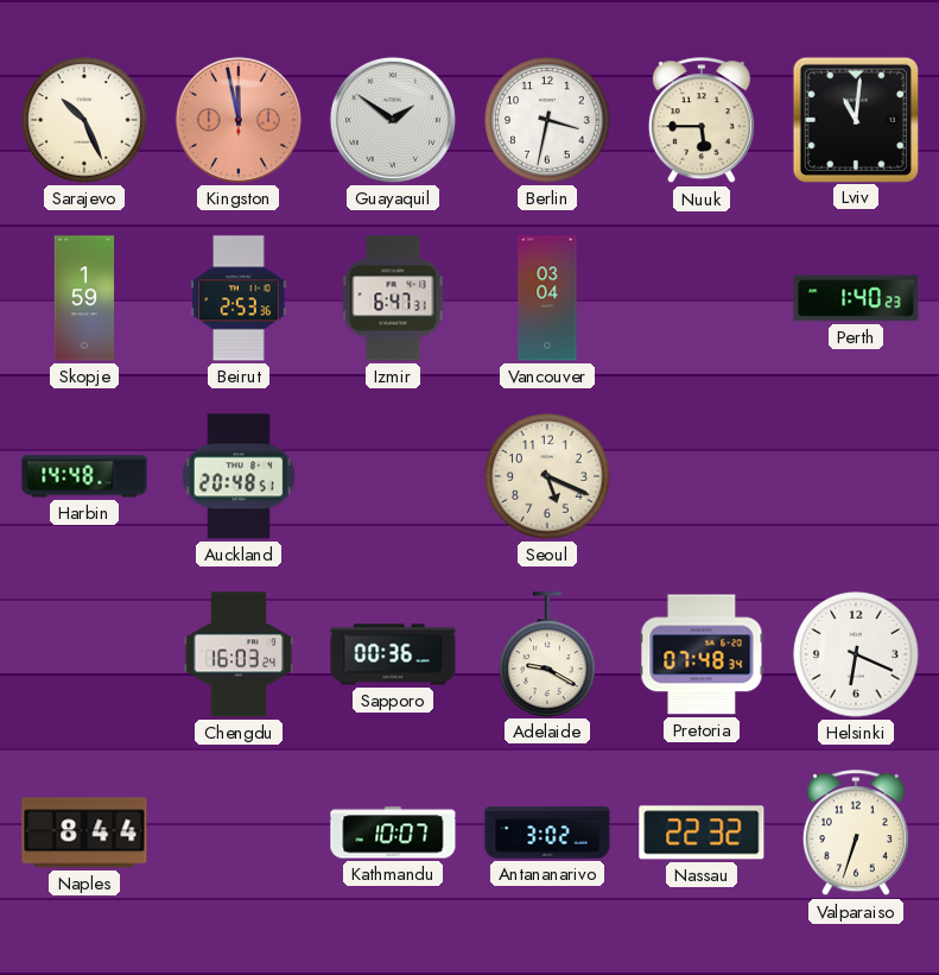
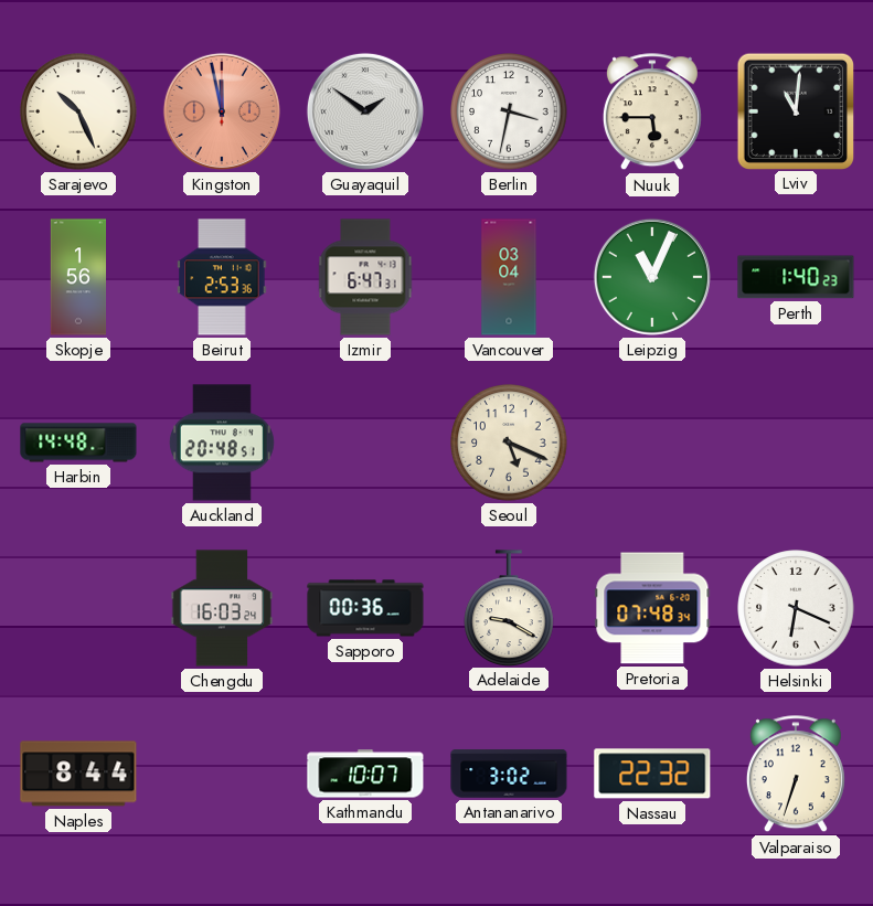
Skopje: 1:59 -> 1:56 (78, 277)
Leipzig: none -> 11:04 (652, 277)
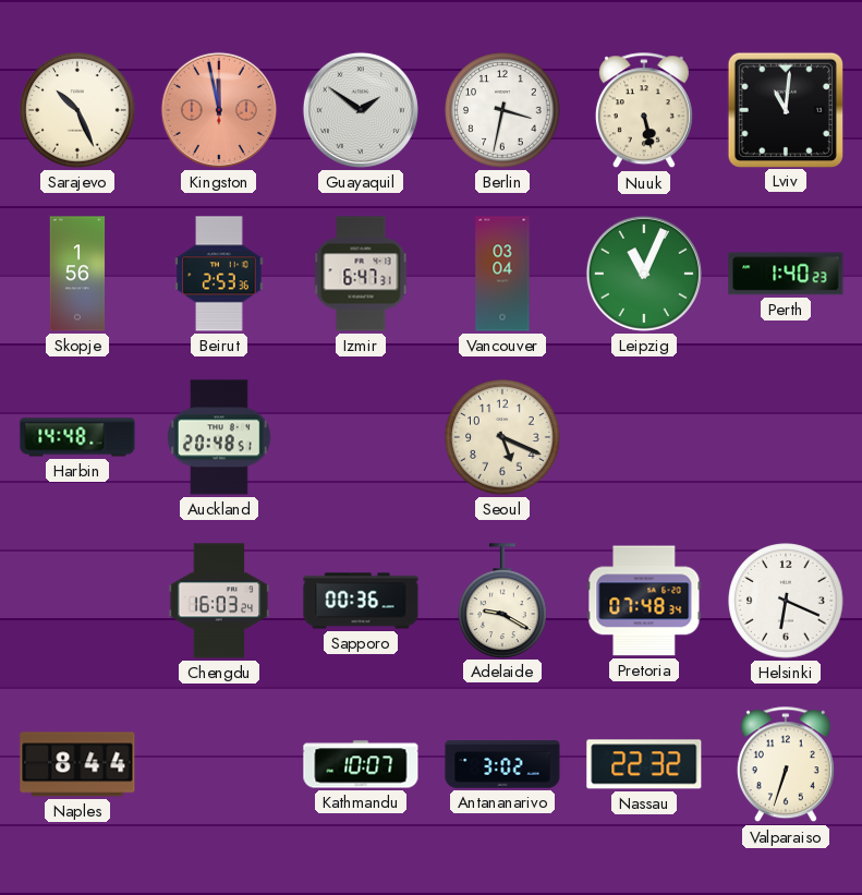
Nuuk: 5:45 -> 5:28 (644, 111)
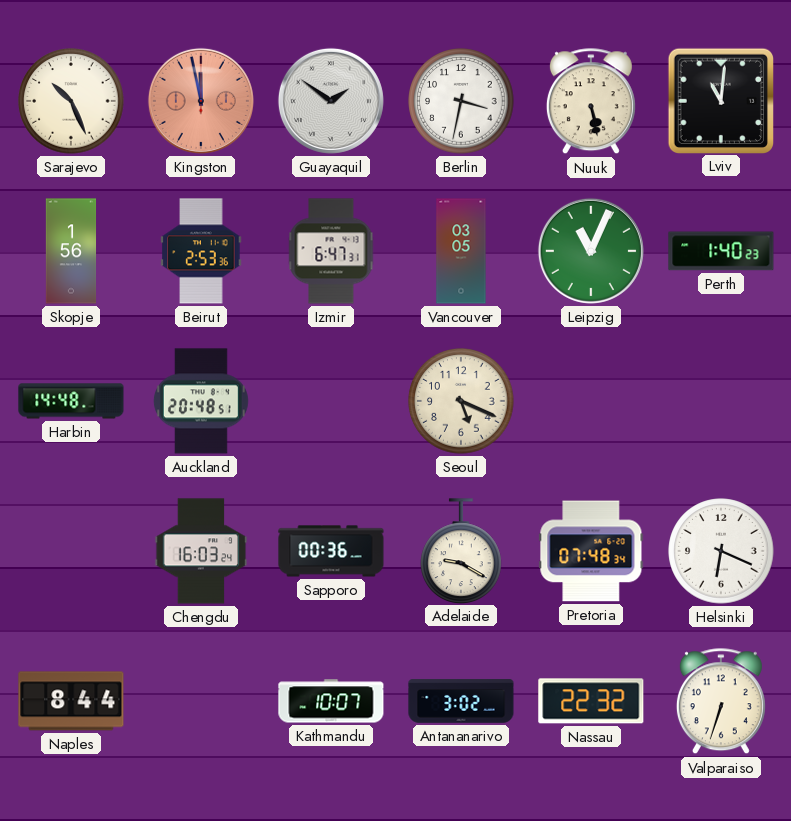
Vancouver: 03:04 -> 03:05 (461, 251)
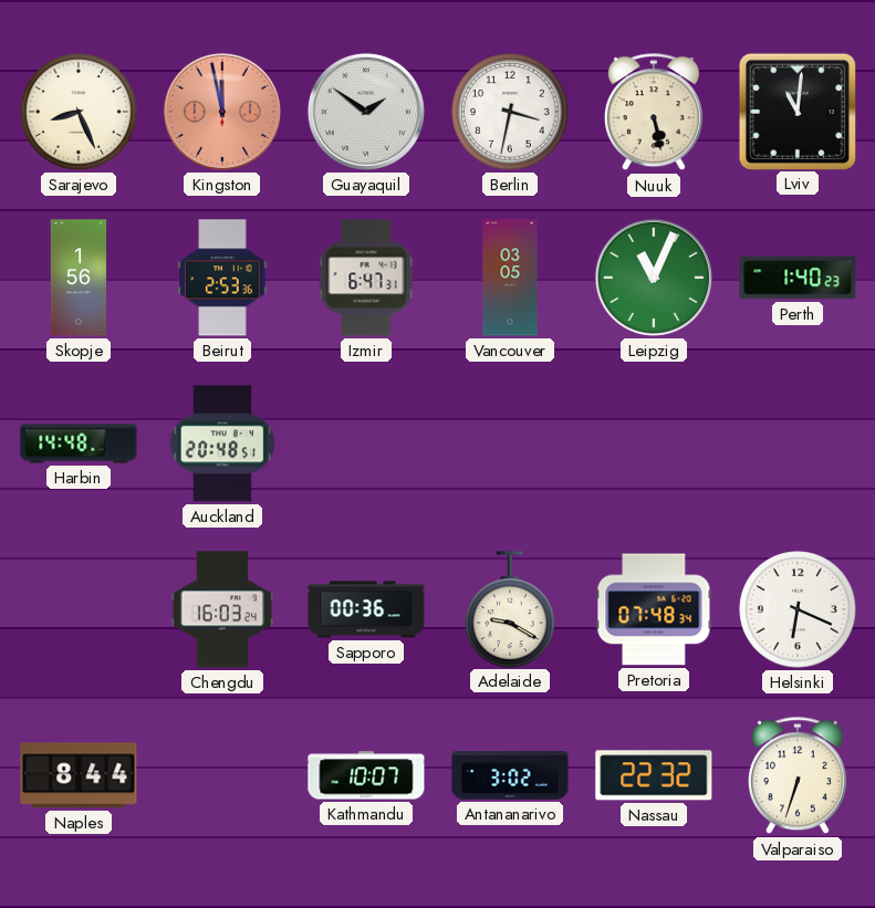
Sarajevo: 10:26 -> 8:26 (79, 112)
Seoul: 5:19 -> none (461, 401)
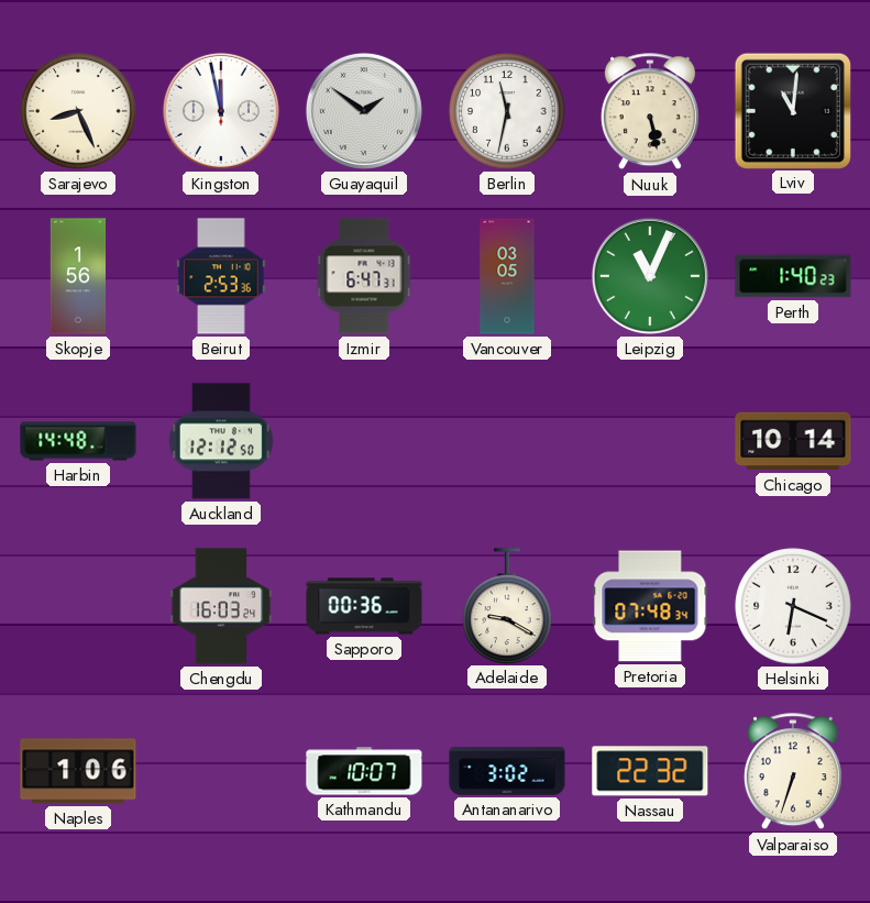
Kingston dial: salmon -> white (221, 111)
Berlin: 3:32 -> 11:32 (507, 111)
Auckland: 20:48 -> 12:12 (221, 441)
Chicago: none -> 10:14 (793, 441)
Naples: 8:44 -> 1:06 (78, 771)
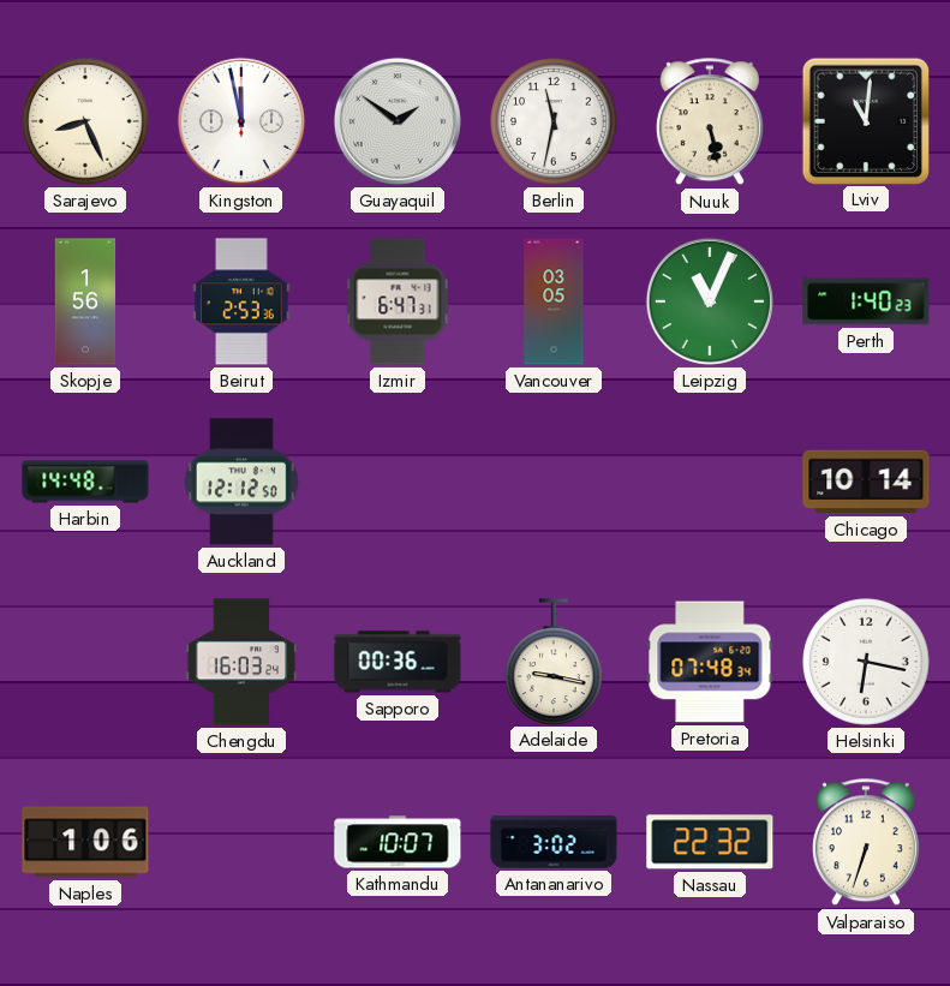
Adelaide: 9:20 -> 9:17 (554, 662)
Helsinki: 6:19 -> 6:17 (866, 662)
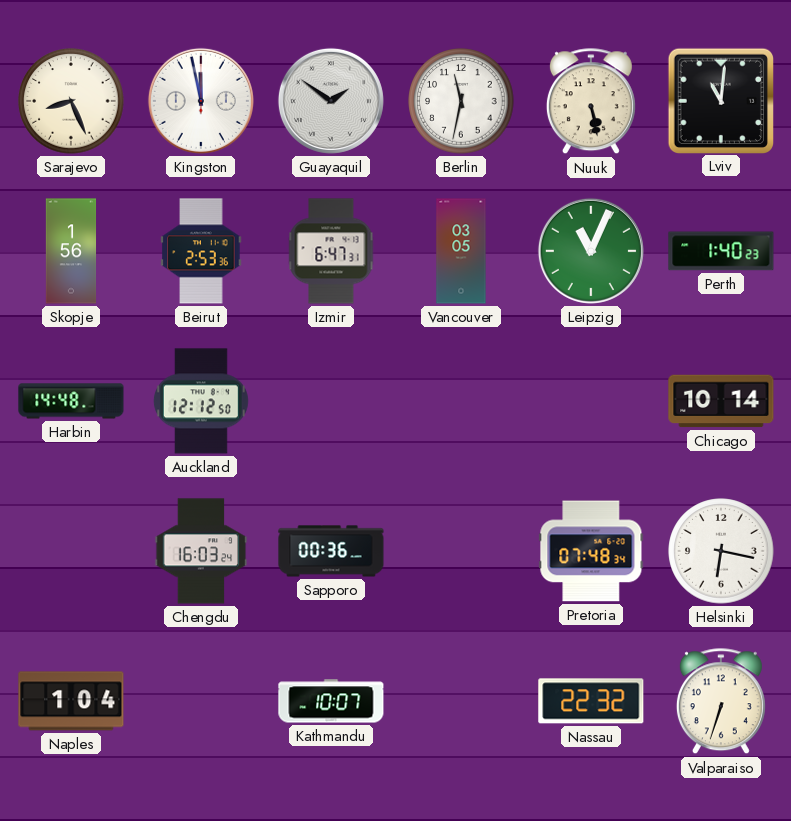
Adelaide: 9:17 -> none (554, 662)
Naples: 1:06 -> 1:04 (71, 701)
Antananarivo: 3:02 -> none (554, 842)
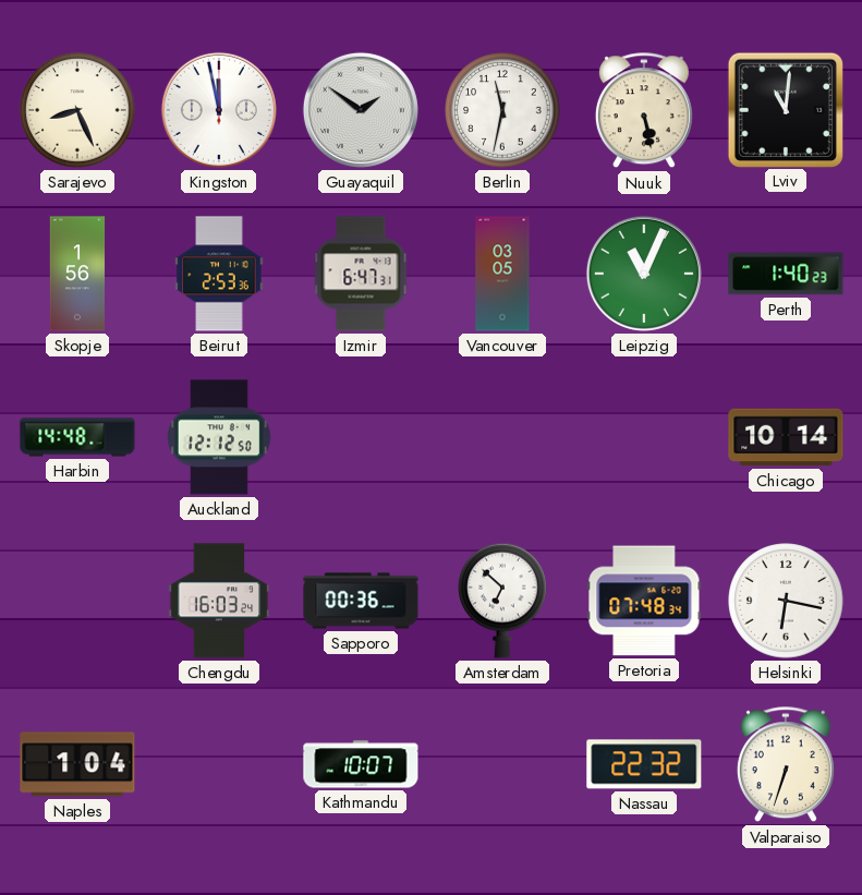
Amsterdam: none -> 6:52 (502, 601)
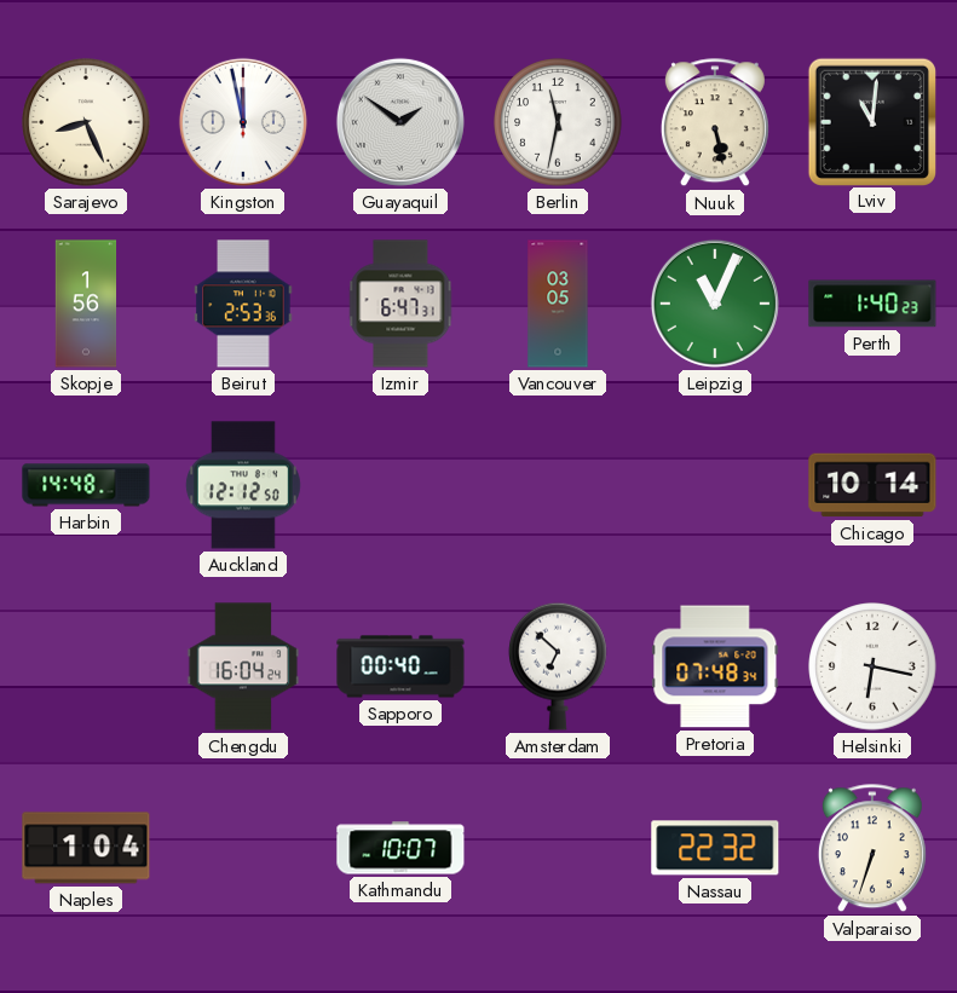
Chengdu: 16:03 -> 16:04 (243, 666)
Sapporo: 00:36 -> 00:40 (400, 666)
